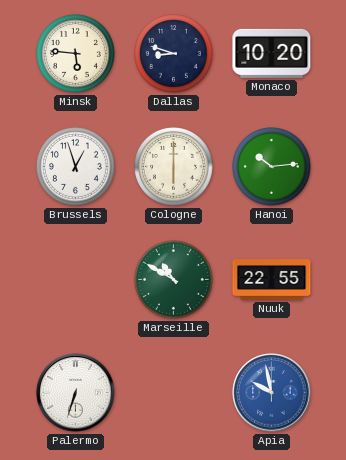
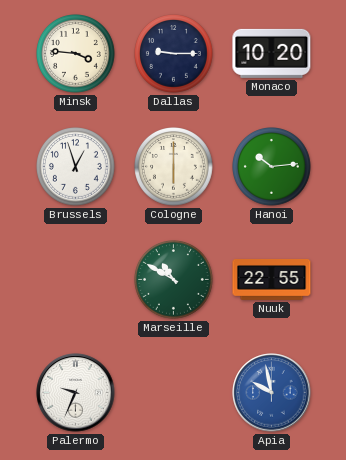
Minsk: 5:46 -> 3:46 (76, 54)
Dallas: 8:48 -> 9:15 (174, 54)
Palermo: 6:33 -> 9:34 (76, 393)
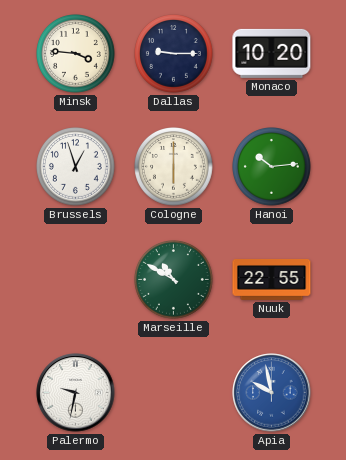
Palermo: 9:34 -> 9:32 (76, 393)
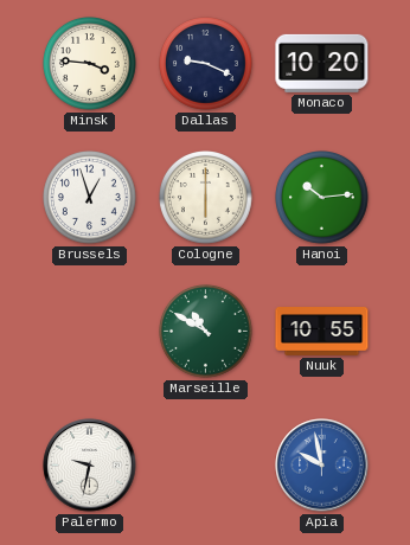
Dallas: 9:15 -> 9:19 (206, 64)
Nuuk: 22:55 -> 10:55 (322, 332)
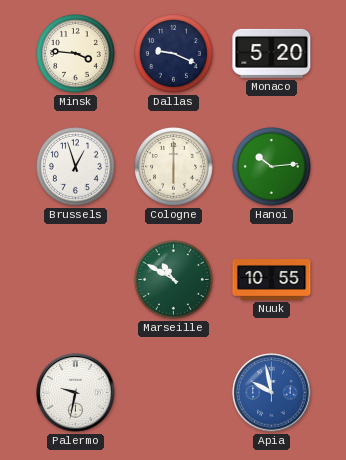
Monaco: 10:20 -> 5:20 (272, 53)
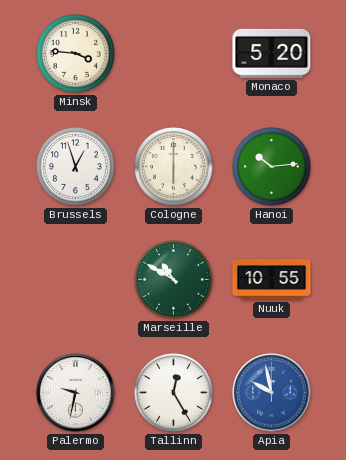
Dallas: 9:19 -> none (174, 54)
Tallinn: none -> 12:25 (174, 393)
